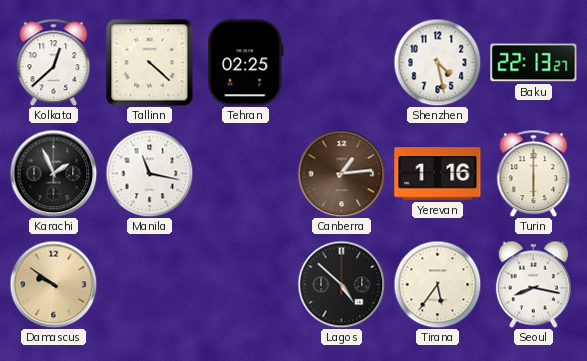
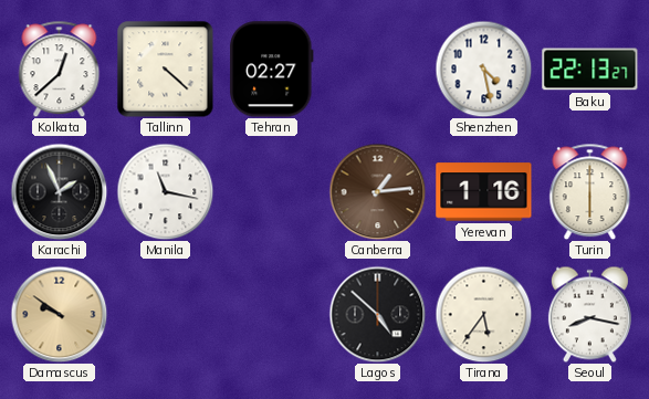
Tehran: 02:25 -> 02:27 (272, 70)
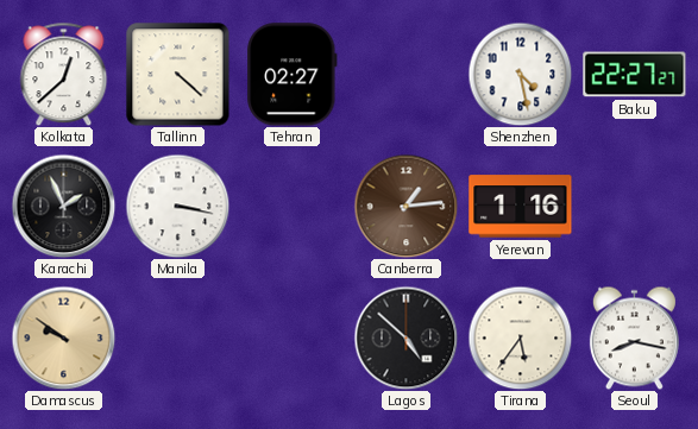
Baku: 22:13 -> 22:27 (635, 75)
Manila: 11:17 -> 3:17 (177, 206)
Turin: 6:00 -> none (590, 191)
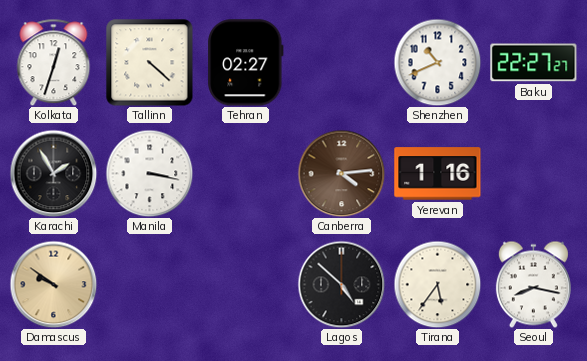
Kolkata: 12:38 -> 12:33 (54, 62)
Shenzhen: 4:28 -> 10:41 (437, 62)
Karachi: 1:56 -> 1:55 (53, 173)
Canberra: 1:14 -> 4:14 (341, 173)
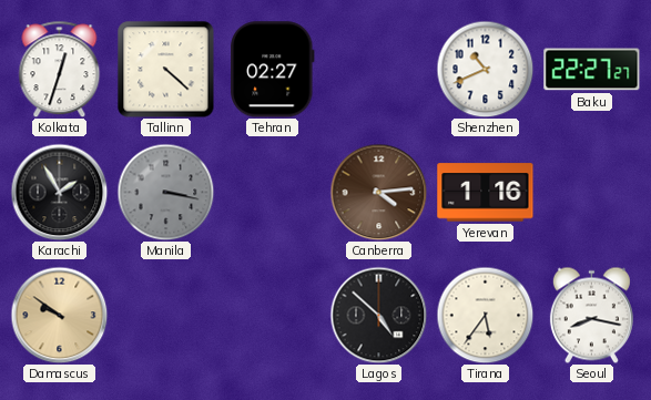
Manila dial: white -> grey (165, 192)
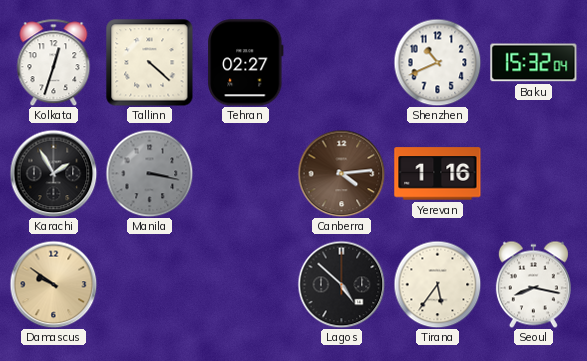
Baku: 22:27 -> 15:32 (534, 63)
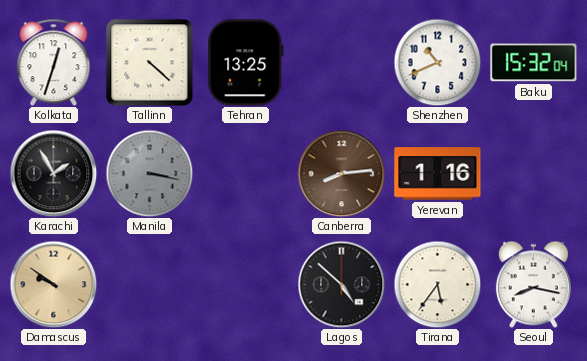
Tehran: 02:27 -> 13:25 (246, 63)
Canberra: 4:14 -> 8:14 (341, 173)
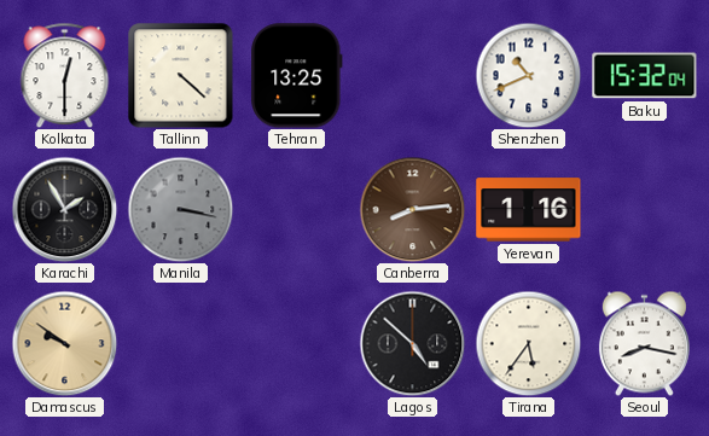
Kolkata: 12:33 -> 12:30 (65, 75)
